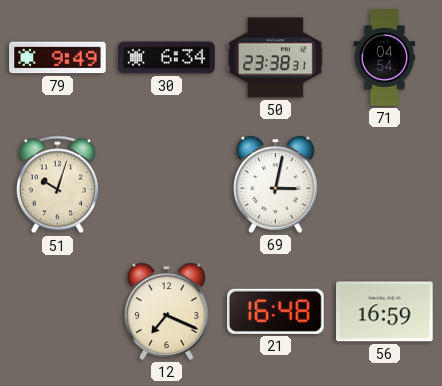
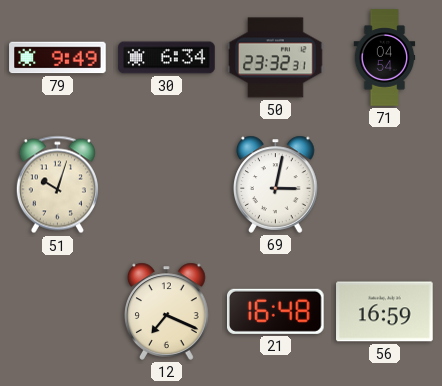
50: 23:38 -> 23:32 (276, 58)
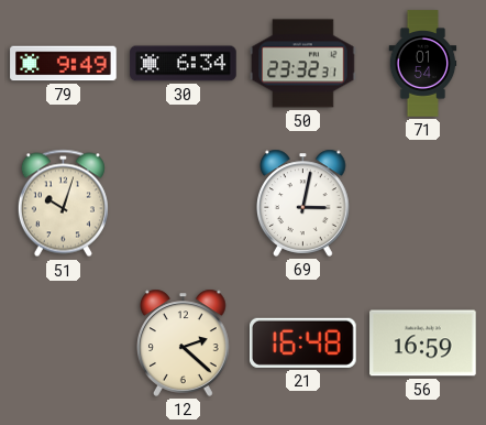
71: 04:54 -> 01:54 (423, 64)
12: 7:19 -> 2:22 (184, 342)
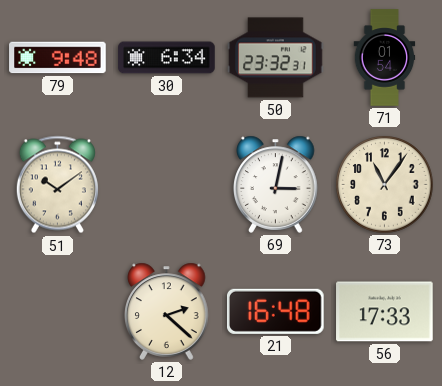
79: 9:49 -> 9:48 (58, 58)
51: 10:03 -> 10:09 (57, 185)
73: none -> 11:06 (385, 185)
56: 16:59 -> 17:33 (385, 312)
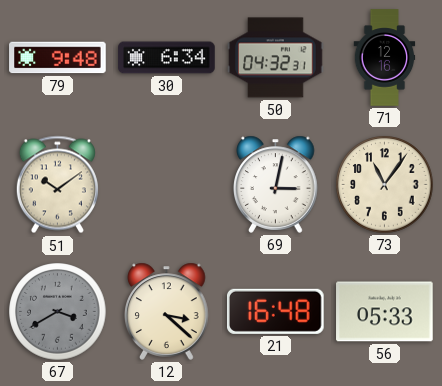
50: 23:32 -> 04:32 (276, 58)
71: 01:54 -> 12:16 (385, 58)
67: none -> 3:40 (58, 312)
12: 2:22 -> 3:22 (167, 311)
56: 17:33 -> 05:33 (385, 312)
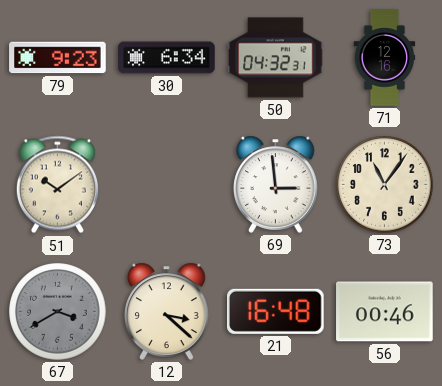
79: 9:48 -> 9:23 (58, 58)
69: 3:02 -> 2:59 (276, 184)
56: 05:33 -> 00:46 (385, 312)
